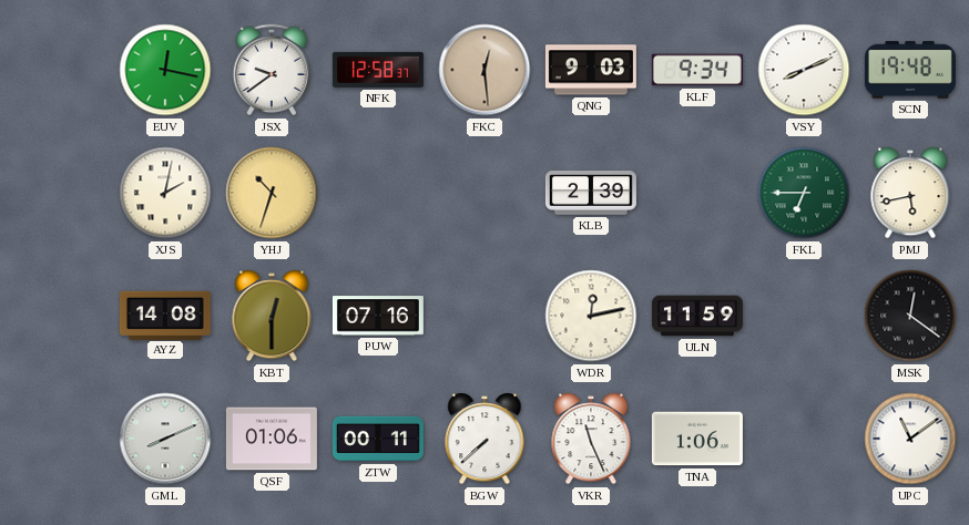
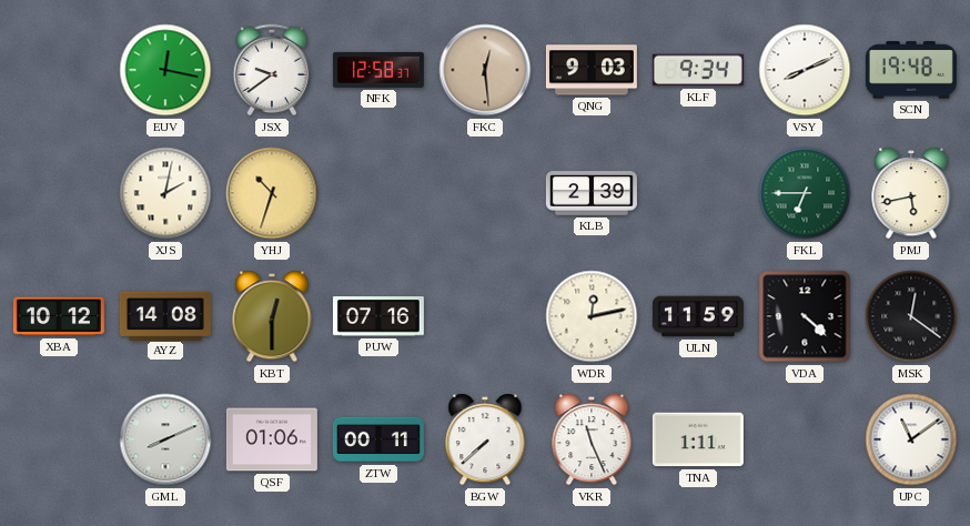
XBA: none -> 10:12 (59, 316)
VDA: none -> 4:22 (805, 316)
TNA: 1:06 -> 1:11 (698, 439)
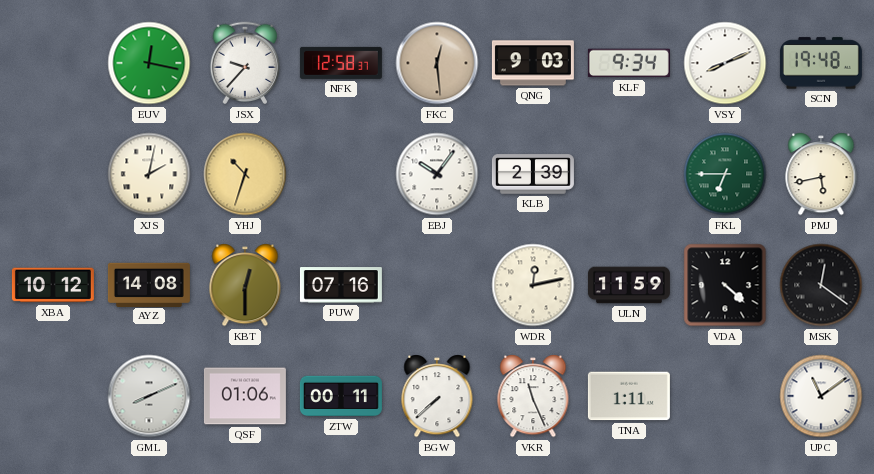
JSX: 9:39 -> 9:37 (245, 63)
EBJ: none -> 10:06 (437, 174)
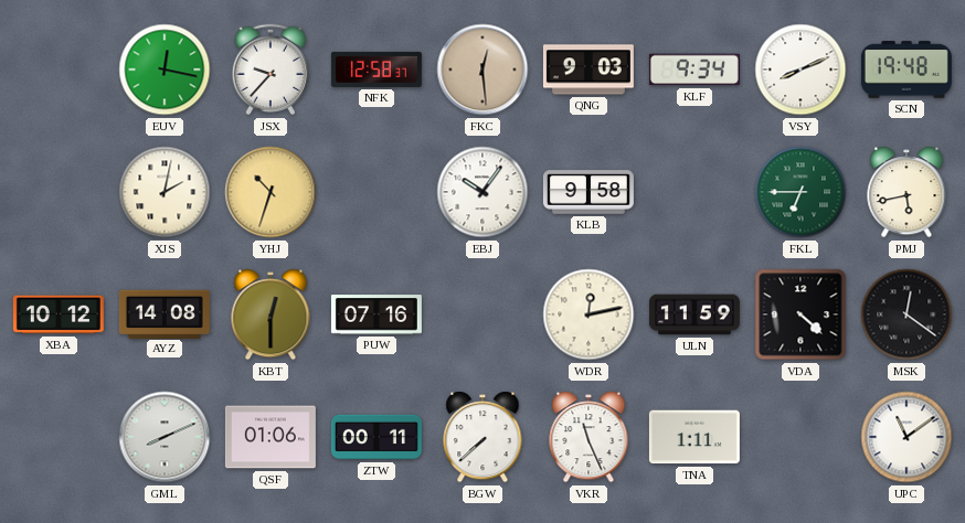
KLB: 2:39 -> 9:58 (588, 192)
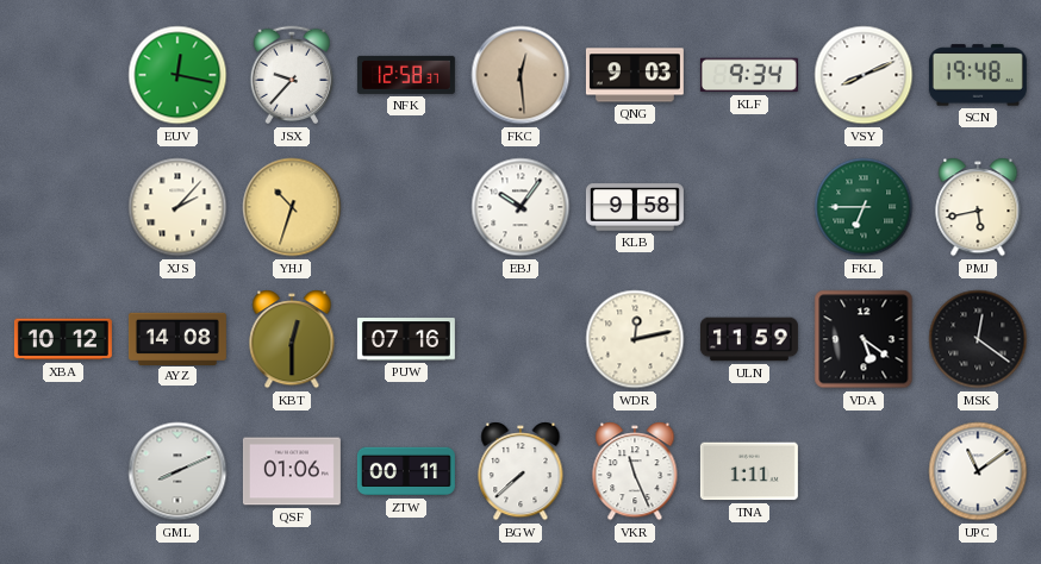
XJS: 2:02 -> 2:07 (177, 207)
VDA: 4:22 -> 5:21 (864, 339)
